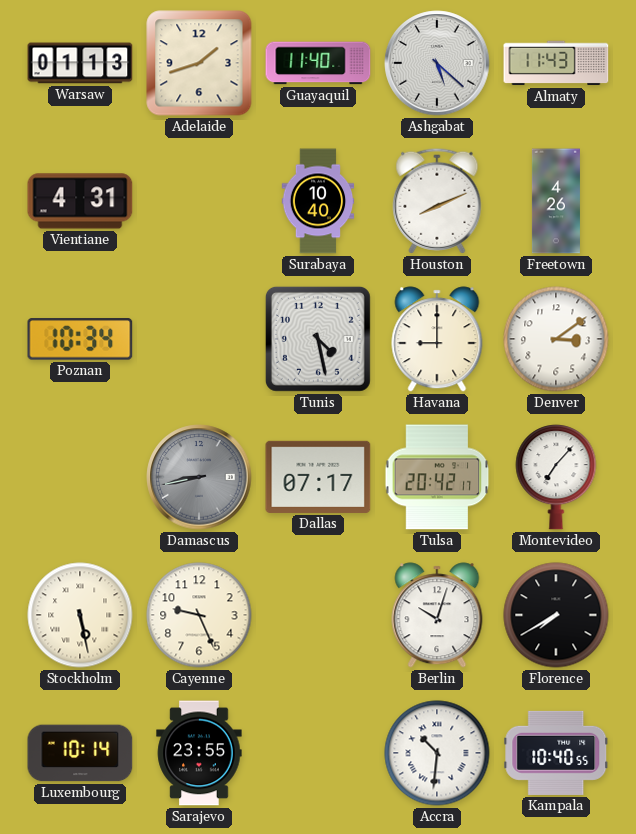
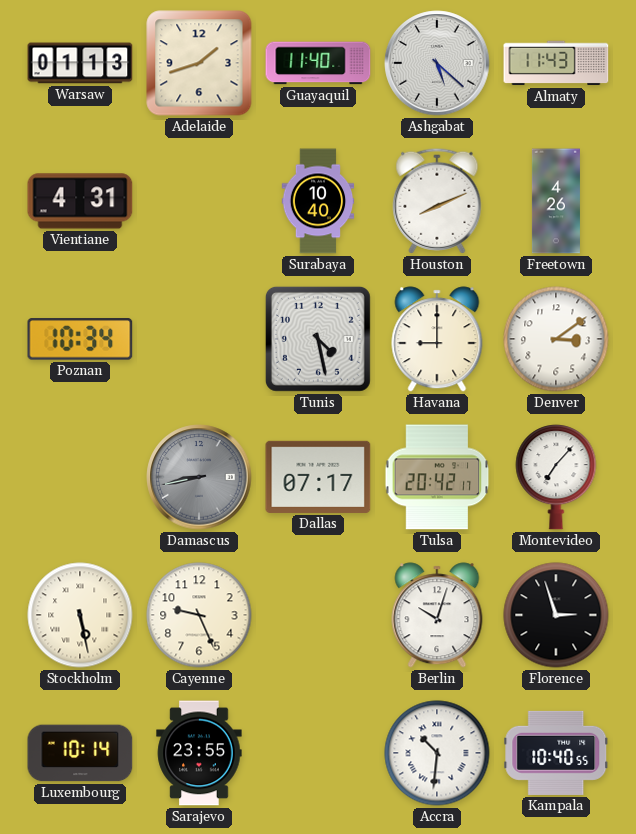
Florence: 7:40 -> 2:57 (556, 615)
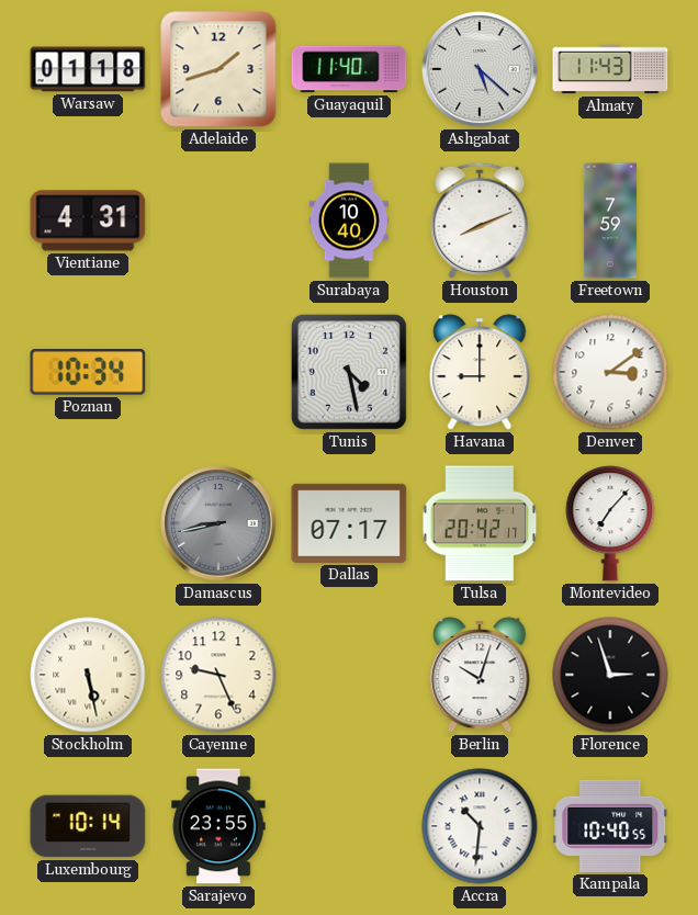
Warsaw: 01:13 -> 01:18 (88, 69)
Freetown: 4:26 -> 7:59 (610, 221)
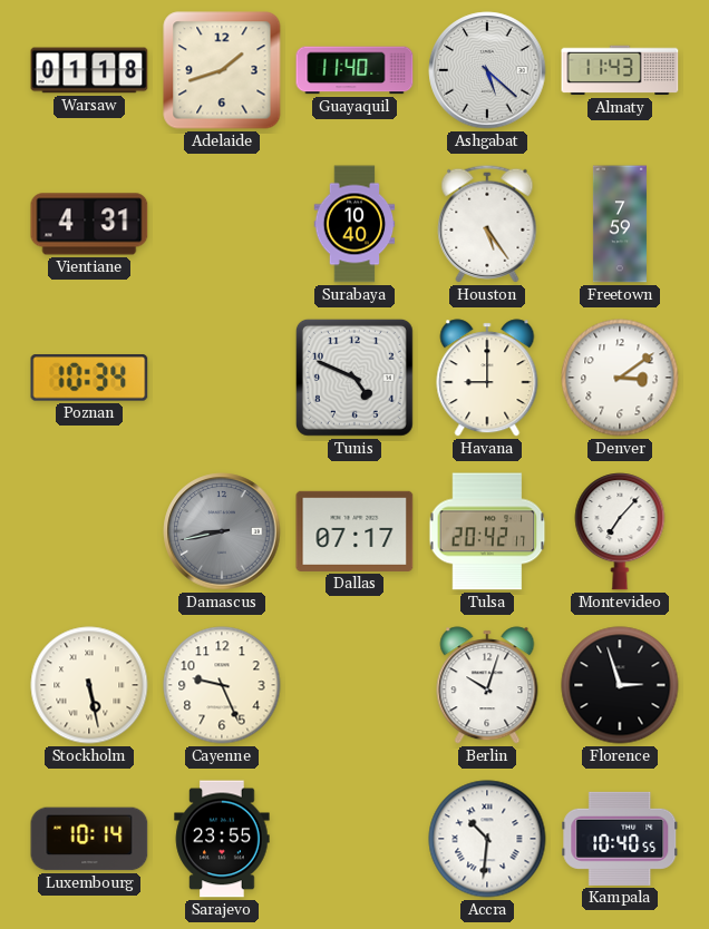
Houston: 8:11 -> 5:24 (487, 224)
Tunis: 4:28 -> 4:49 (354, 378)
